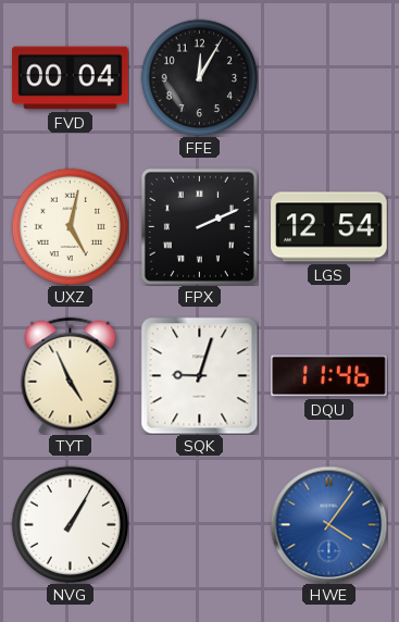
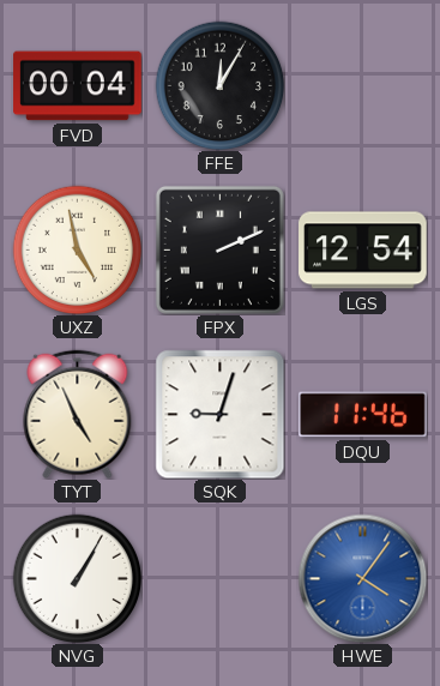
UXZ: 5:02 -> 4:58 (77, 249)
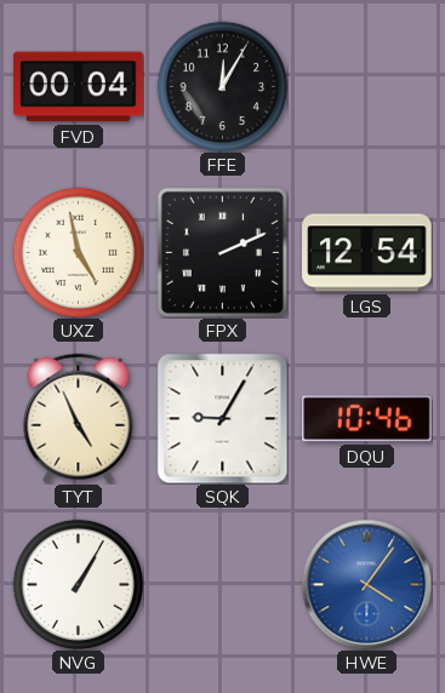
SQK: 9:03 -> 9:05 (222, 418)
DQU: 11:46 -> 10:46 (367, 419)
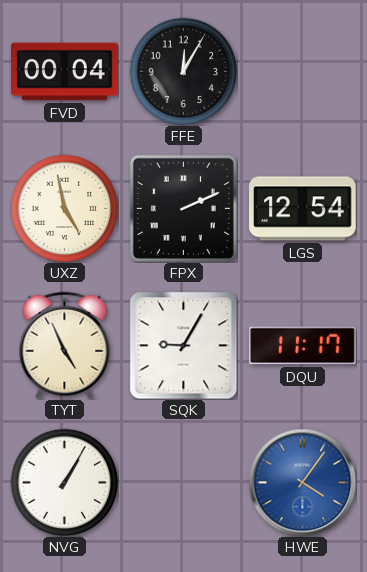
DQU: 10:46 -> 11:17 (303, 346)
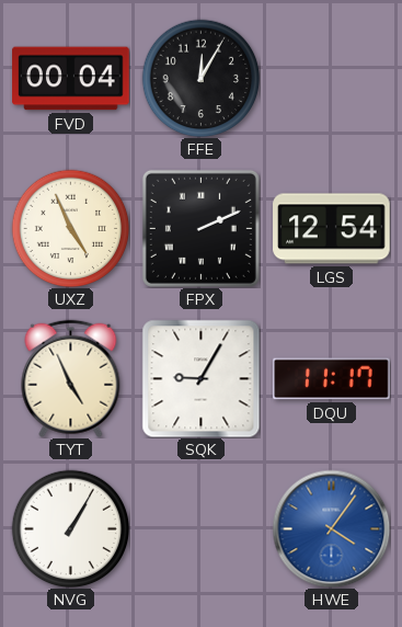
UXZ: 4:58 -> 4:56 (70, 228)
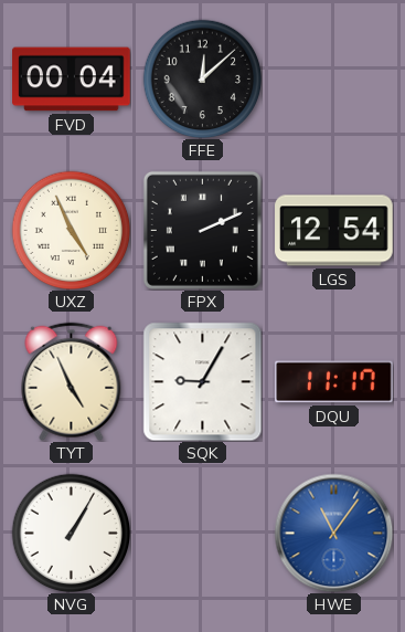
FFE: 12:05 -> 12:08 (202, 78)
HWE: 4:06 -> 11:06 (333, 533)
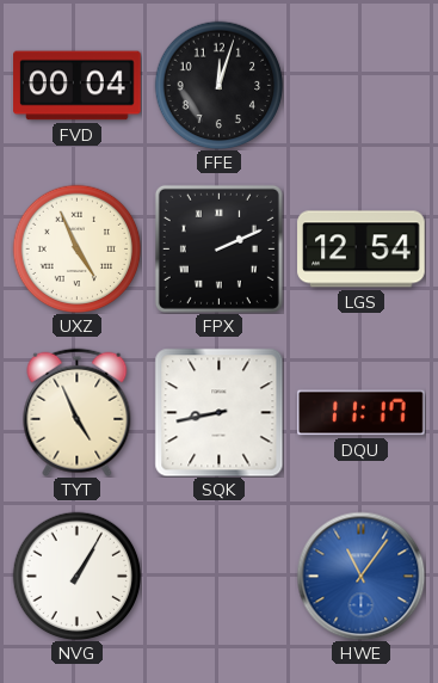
FFE: 12:08 -> 12:03 (218, 85)
SQK: 9:05 -> 8:43 (218, 412)
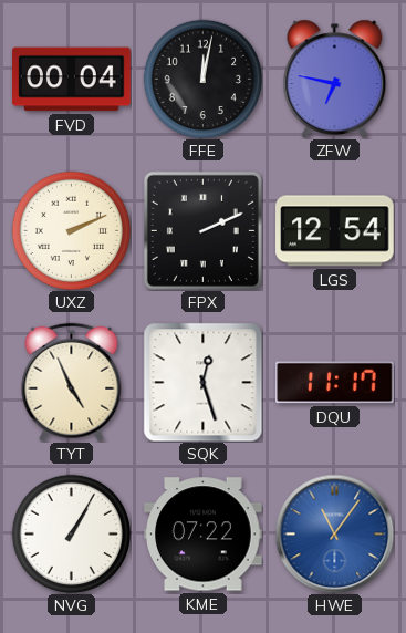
FFE: 12:03 -> 12:02 (202, 79)
ZFW: none -> 6:47 (335, 79)
UXZ: 4:56 -> 2:11 (71, 230)
SQK: 8:43 -> 12:27 (202, 382)
KME: none -> 07:22 (204, 535)
